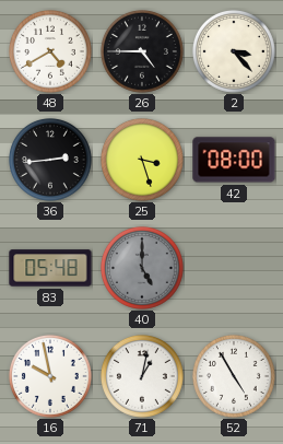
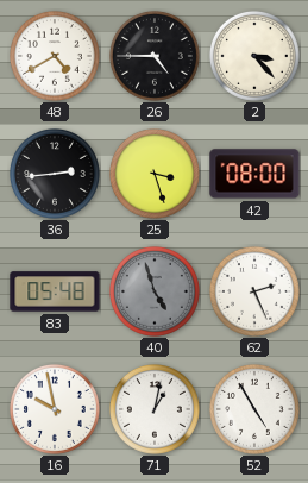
40: 5:00 -> 4:57 (155, 291)
62: none -> 2:26 (254, 291)
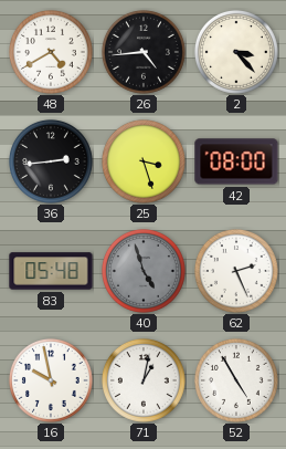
26: 4:45 -> 4:44 (144, 52)
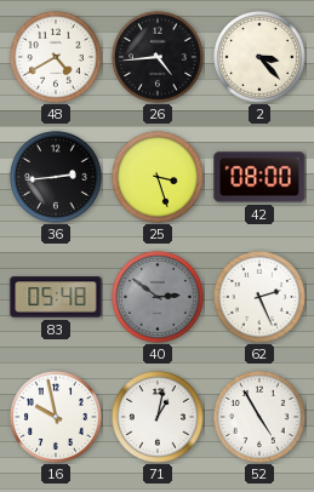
40: 4:57 -> 2:51 (158, 297)
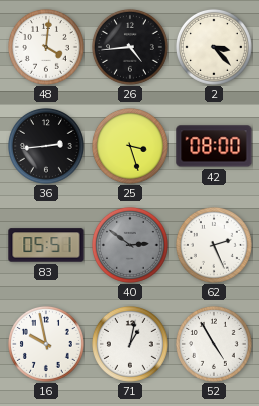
48: 4:40 -> 4:01 (46, 47)
83: 05:48 -> 05:51 (46, 245)
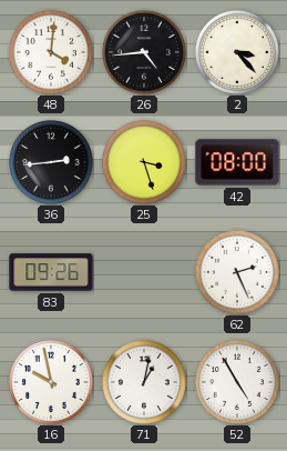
83: 05:51 -> 09:26 (51, 272)
40: 2:51 -> none (130, 245)
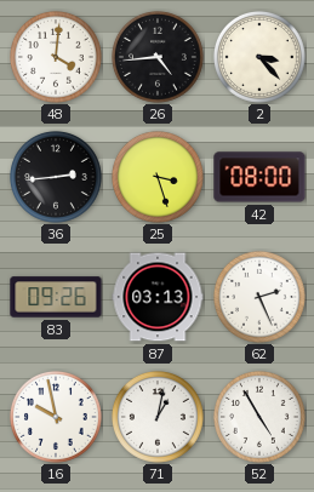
87: none -> 03:13 (158, 297)
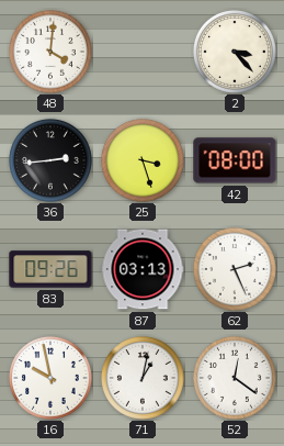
26: 4:44 -> none (158, 57)
52: 4:55 -> 12:21 (235, 378)
